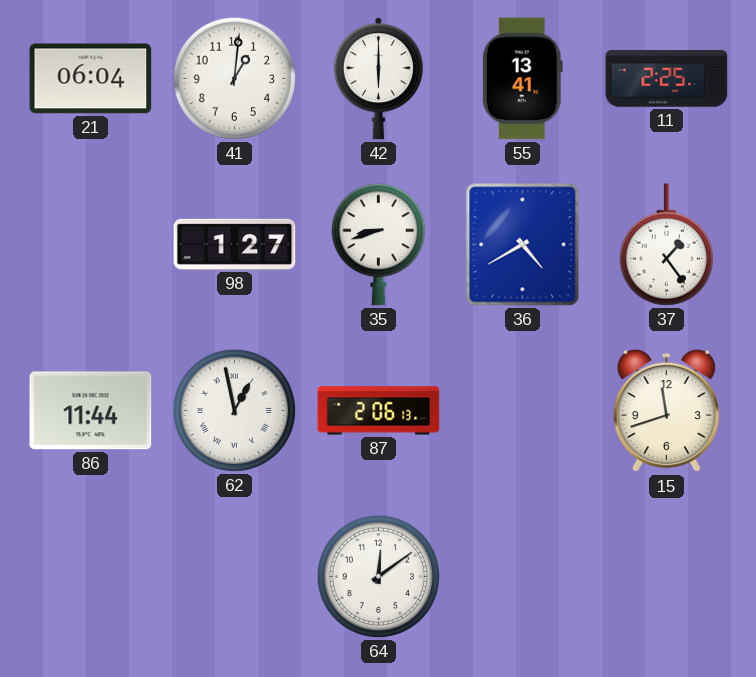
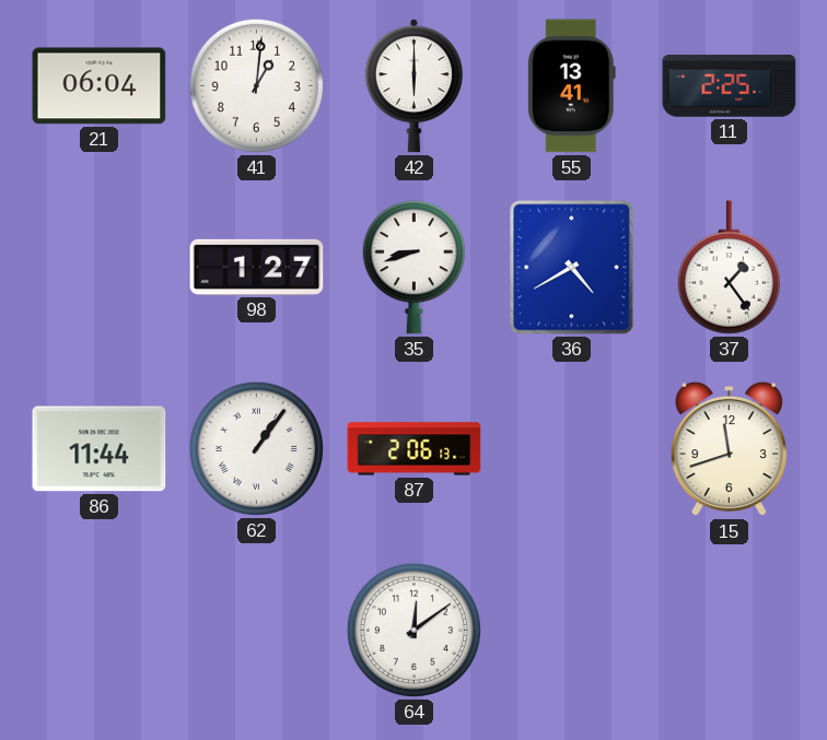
62: 12:58 -> 1:06 (256, 448)
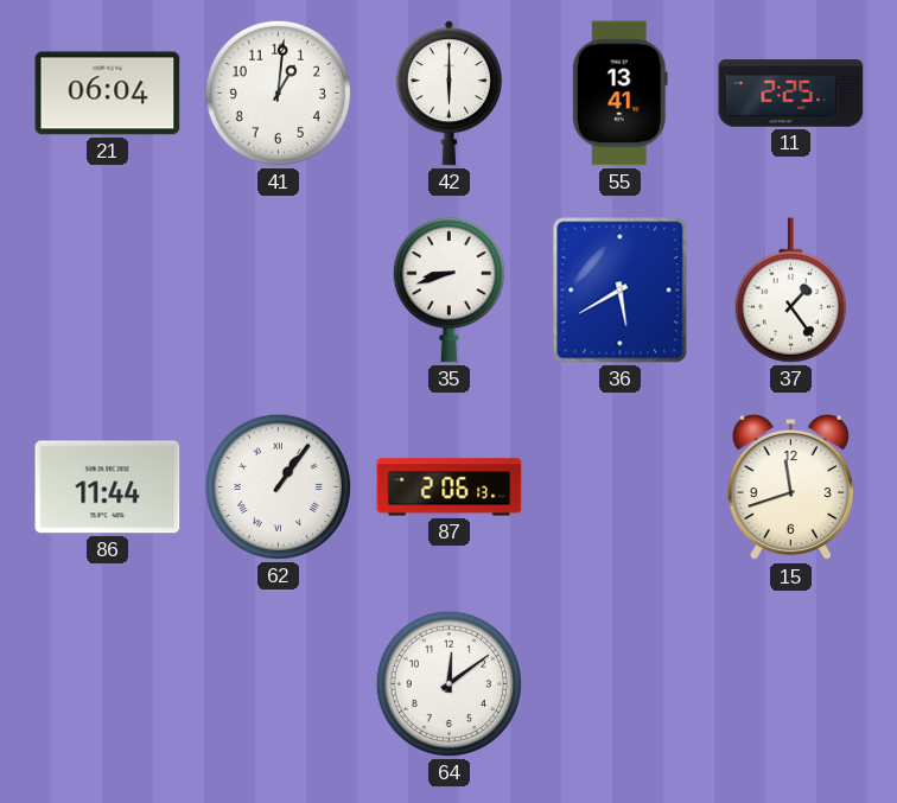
98: 1:27 -> none (257, 267)
36: 4:40 -> 5:40 (621, 291)
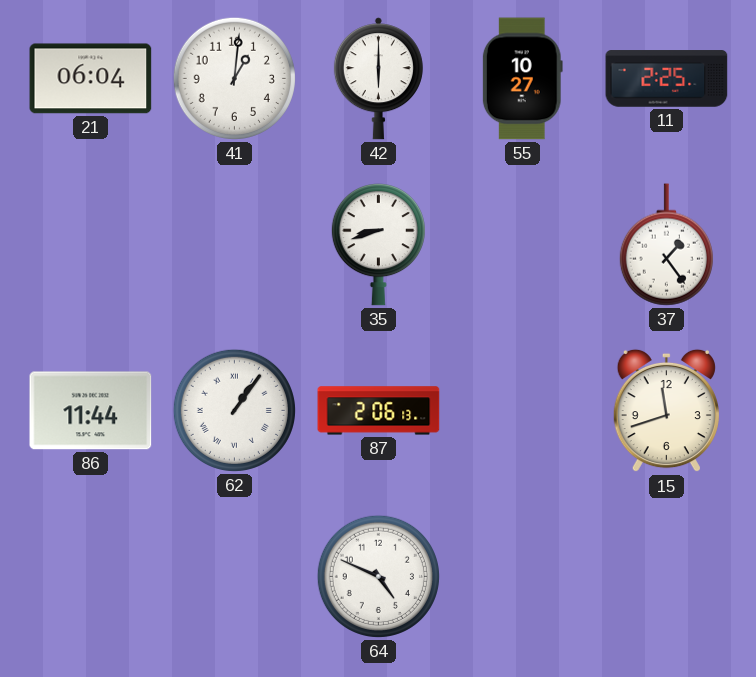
55: 13:41 -> 10:27 (522, 79)
36: 5:40 -> none (621, 291)
64: 12:09 -> 4:49 (378, 576)
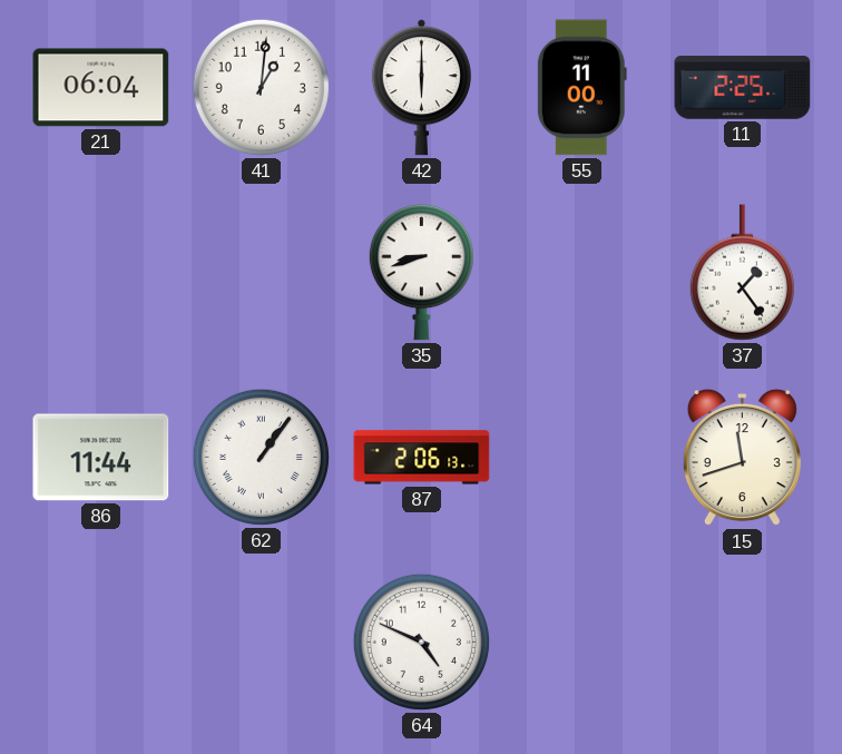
55: 10:27 -> 11:00 (581, 88)
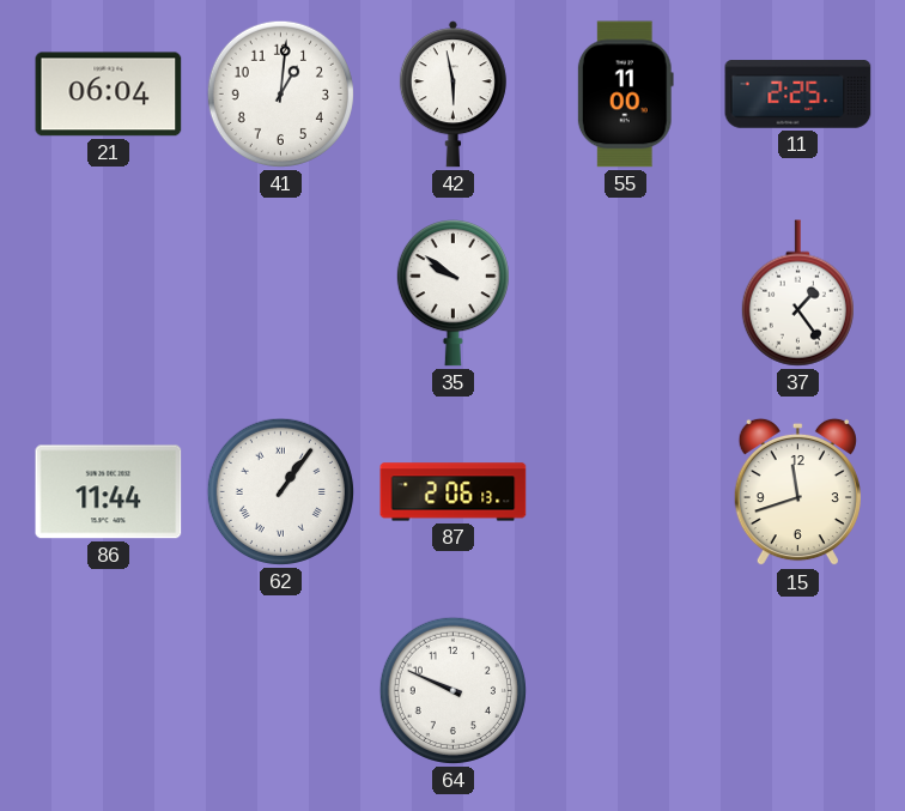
42: 6:00 -> 5:58 (452, 95)
35: 8:42 -> 9:51 (452, 293)
64: 4:49 -> 9:49 (452, 690)
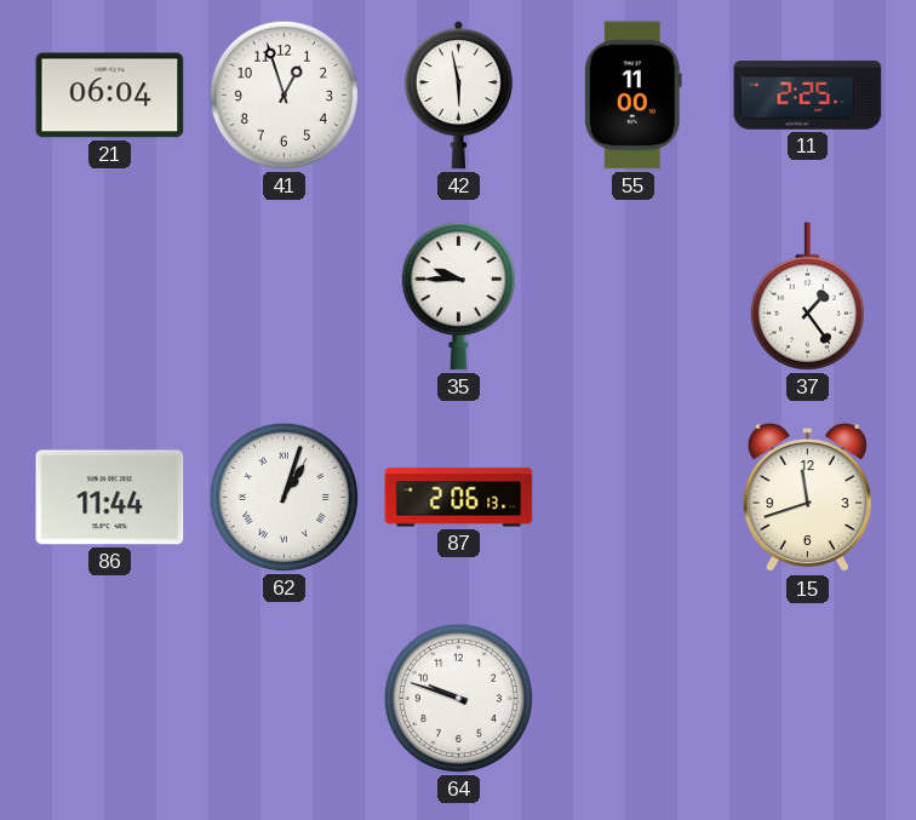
41: 1:01 -> 12:57 (284, 94)
35: 9:51 -> 9:45 (458, 297)
62: 1:06 -> 1:03 (284, 497)
64: 9:49 -> 9:48 (458, 698)
